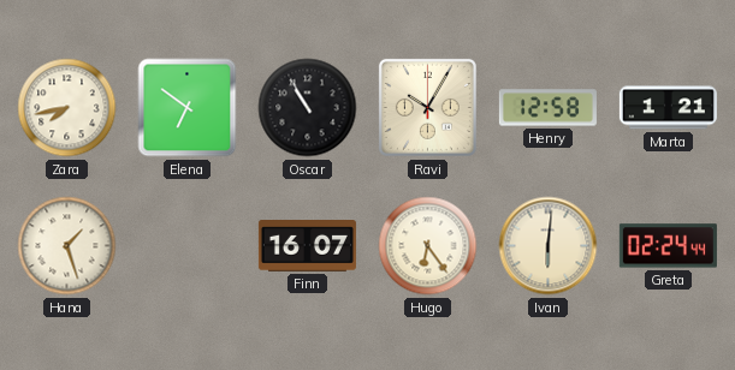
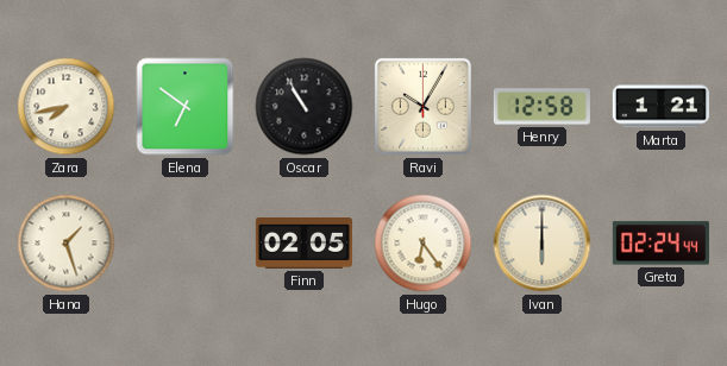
Finn: 16:07 -> 02:05 (303, 244)
Ivan: 6:01 -> 6:00 (543, 244)
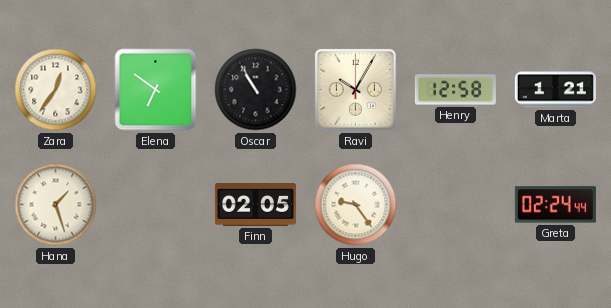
Zara: 7:43 -> 12:36 (56, 90)
Hugo: 6:24 -> 9:24 (356, 205)
Ivan: 6:00 -> none (543, 244)
